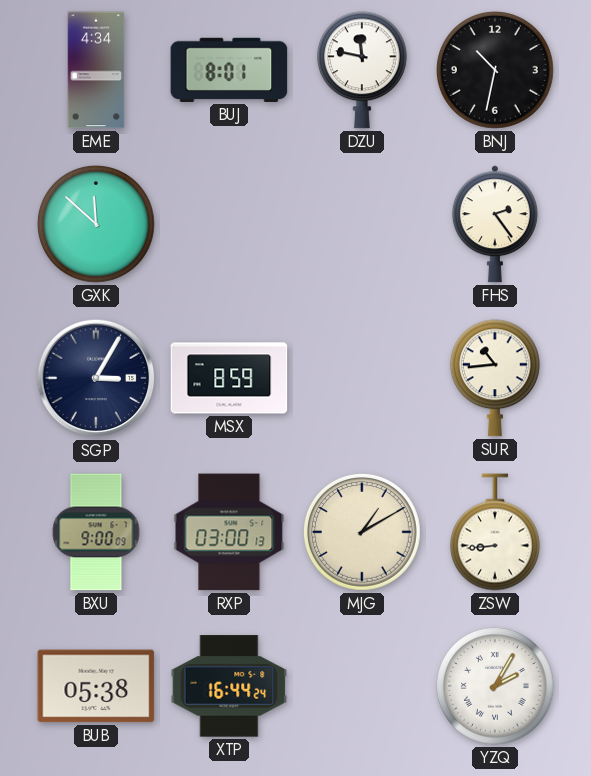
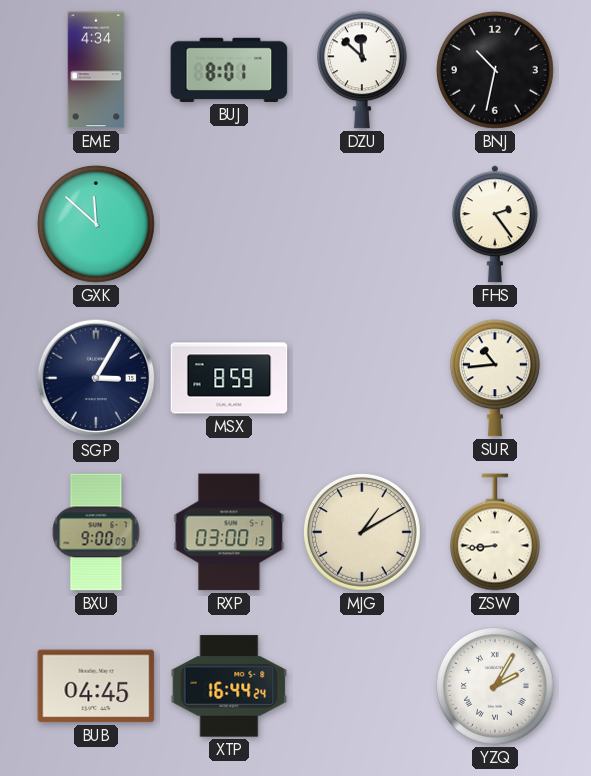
DZU: 11:47 -> 11:52 (362, 70)
BUB: 05:38 -> 04:45 (96, 686)
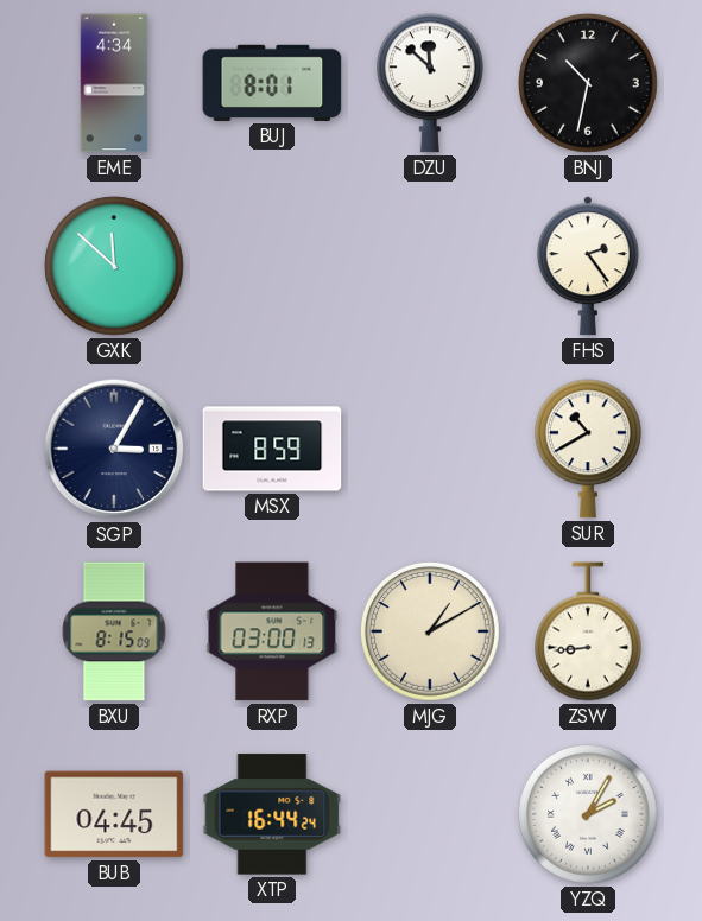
SUR: 10:44 -> 10:40 (588, 449)
BXU: 9:00 -> 8:15 (114, 631)
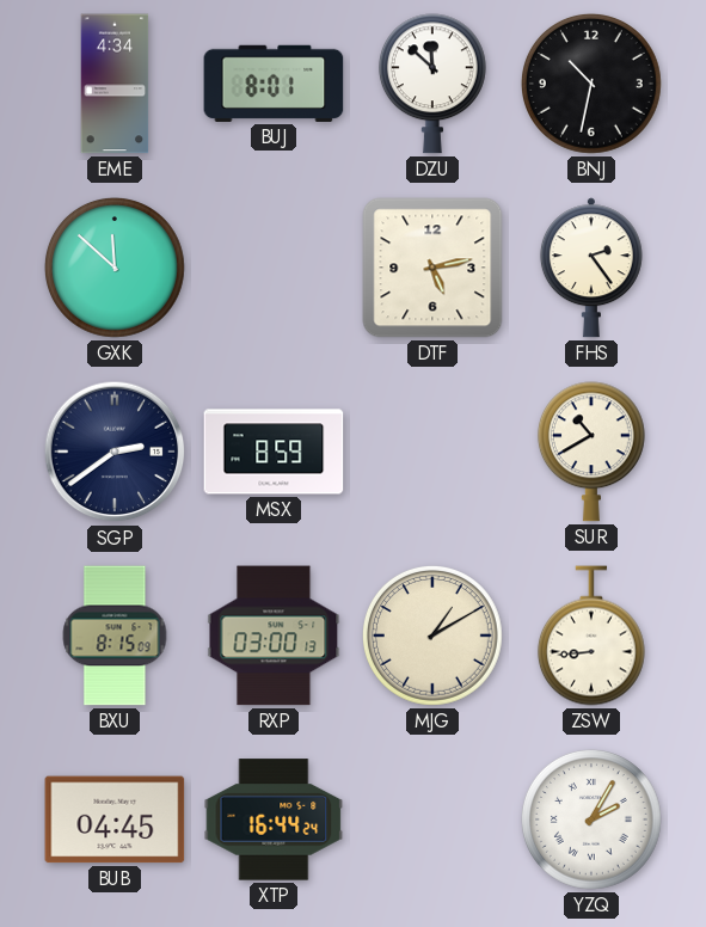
DTF: none -> 5:13 (432, 268)
SGP: 3:05 -> 2:39 (115, 452)
